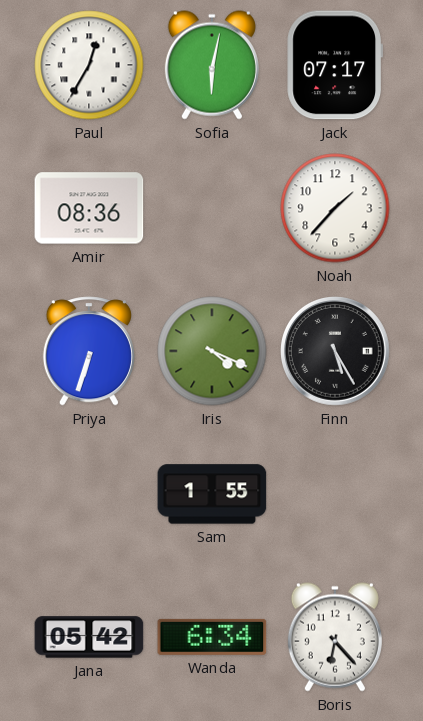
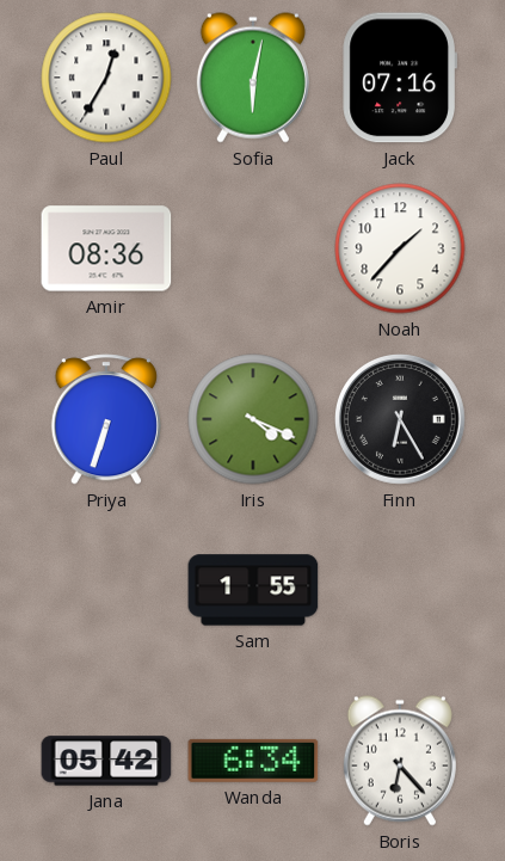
Jack: 07:17 -> 07:16 (399, 78)
Finn: 5:25 -> 6:25 (401, 420)
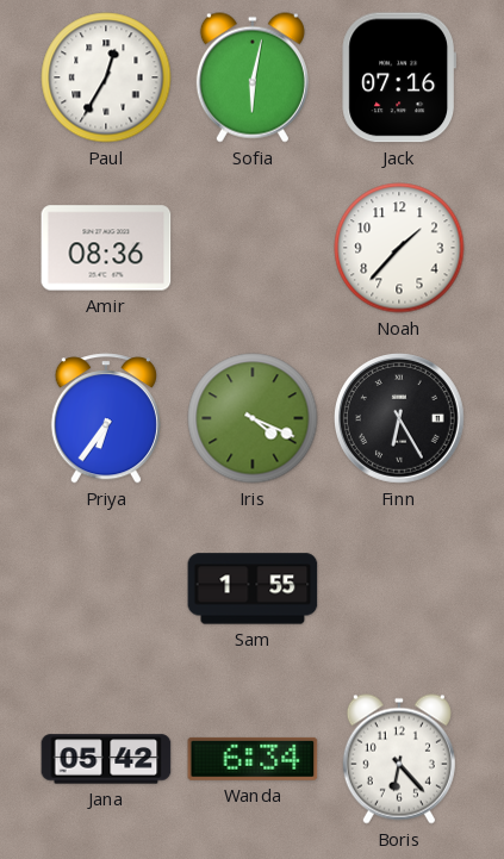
Priya: 6:33 -> 6:36 (106, 418)
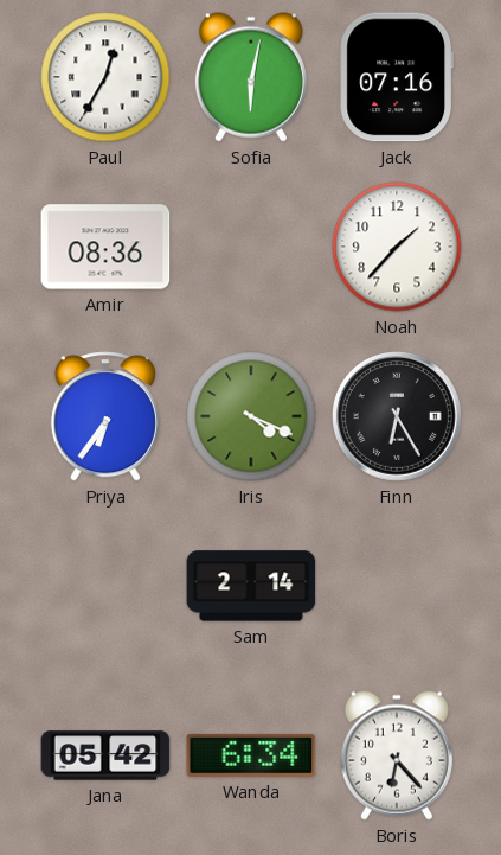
Sam: 1:55 -> 2:14 (251, 586)
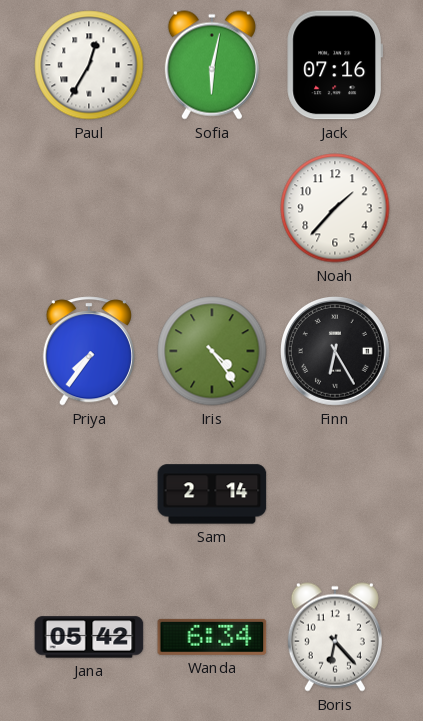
Amir: 08:36 -> none (105, 247)
Priya: 6:36 -> 7:36 (89, 351)
Iris: 4:19 -> 4:24 (212, 351)
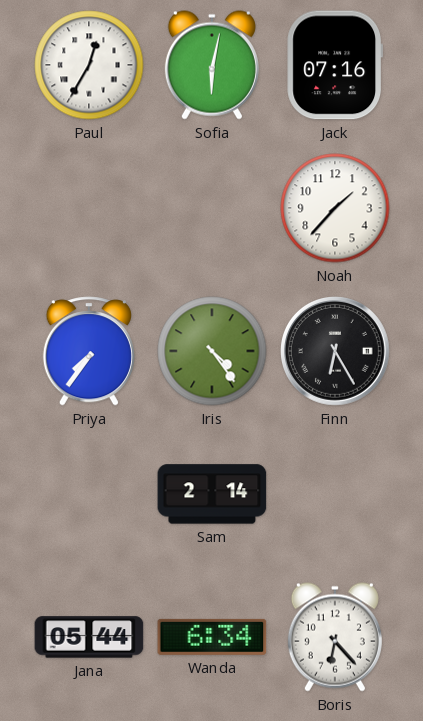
Jana: 05:42 -> 05:44 (89, 637)
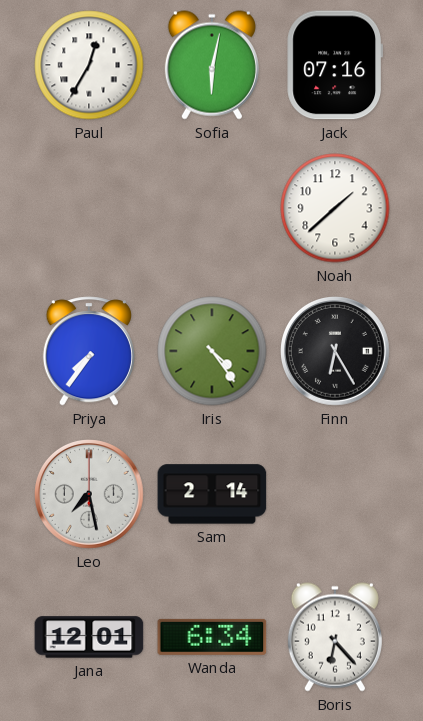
Noah: 1:37 -> 1:38 (335, 208)
Leo: none -> 7:28 (90, 495)
Jana: 05:44 -> 12:01 (89, 637)
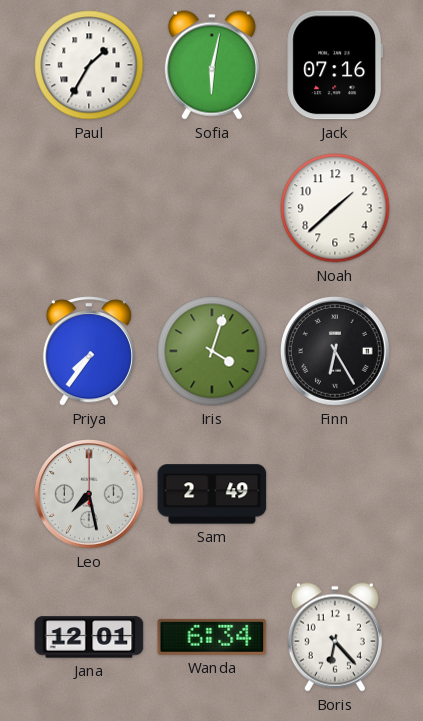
Paul: 12:35 -> 1:35 (89, 65)
Iris: 4:24 -> 4:03 (212, 351)
Sam: 2:14 -> 2:49 (212, 494)
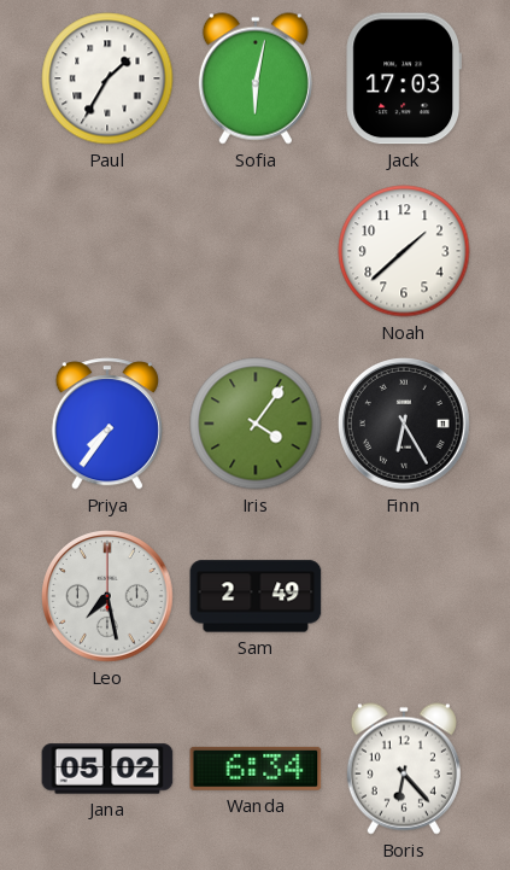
Jack: 07:16 -> 17:03 (403, 78)
Iris: 4:03 -> 4:06 (256, 424)
Jana: 12:01 -> 05:02 (107, 769)
